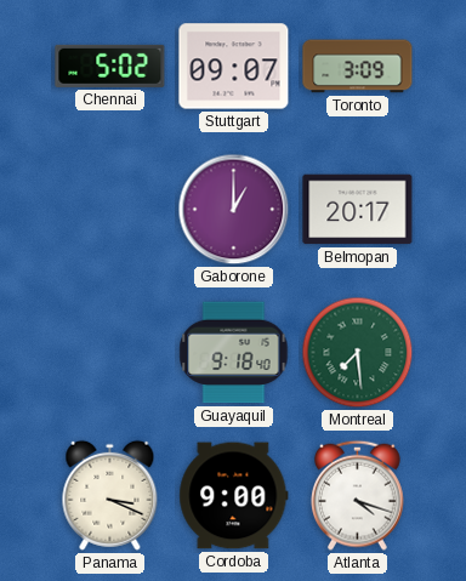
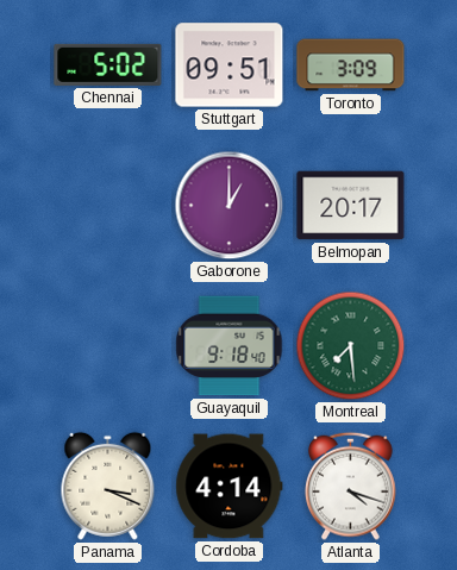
Stuttgart: 09:07 -> 09:51 (230, 65)
Cordoba: 9:00 -> 4:14 (230, 487)
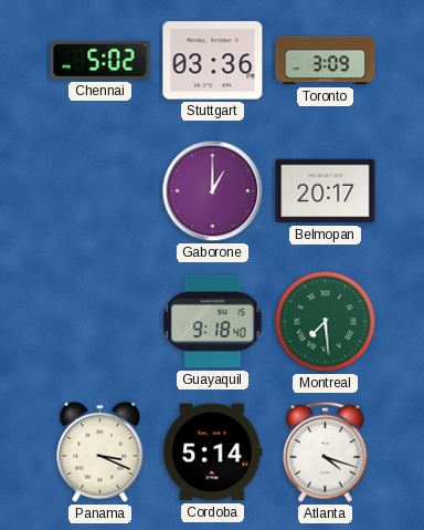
Stuttgart: 09:51 -> 03:36 (213, 61)
Cordoba: 4:14 -> 5:14 (213, 453)
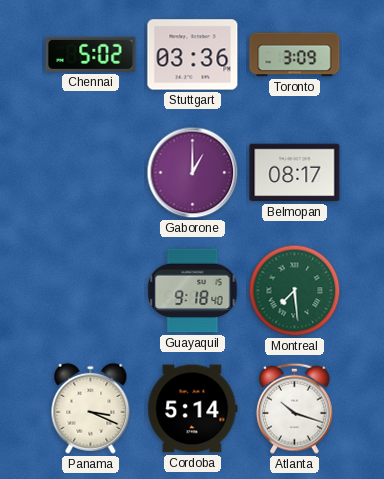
Belmopan: 20:17 -> 08:17 (295, 173)
Atlanta: 4:18 -> 10:18 (295, 408)
